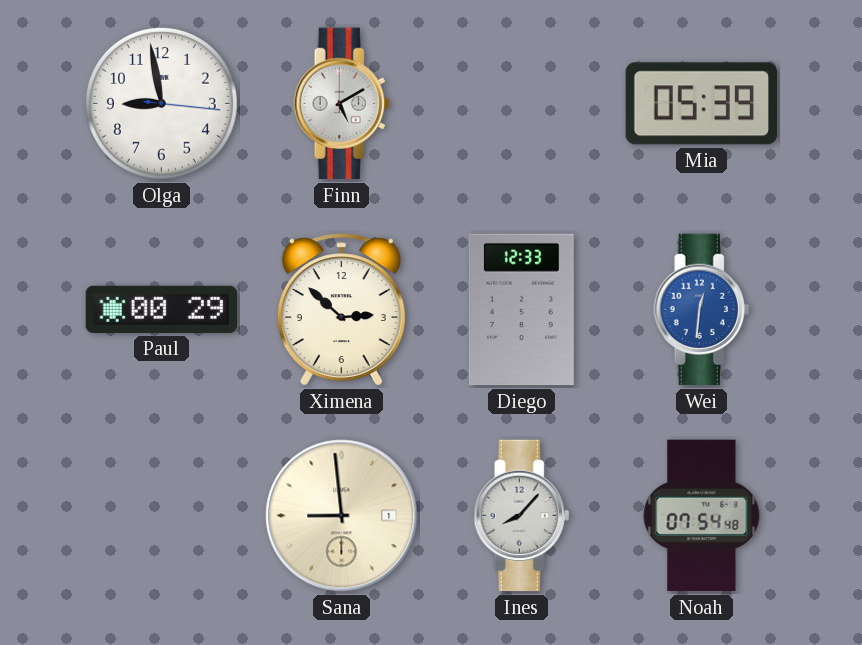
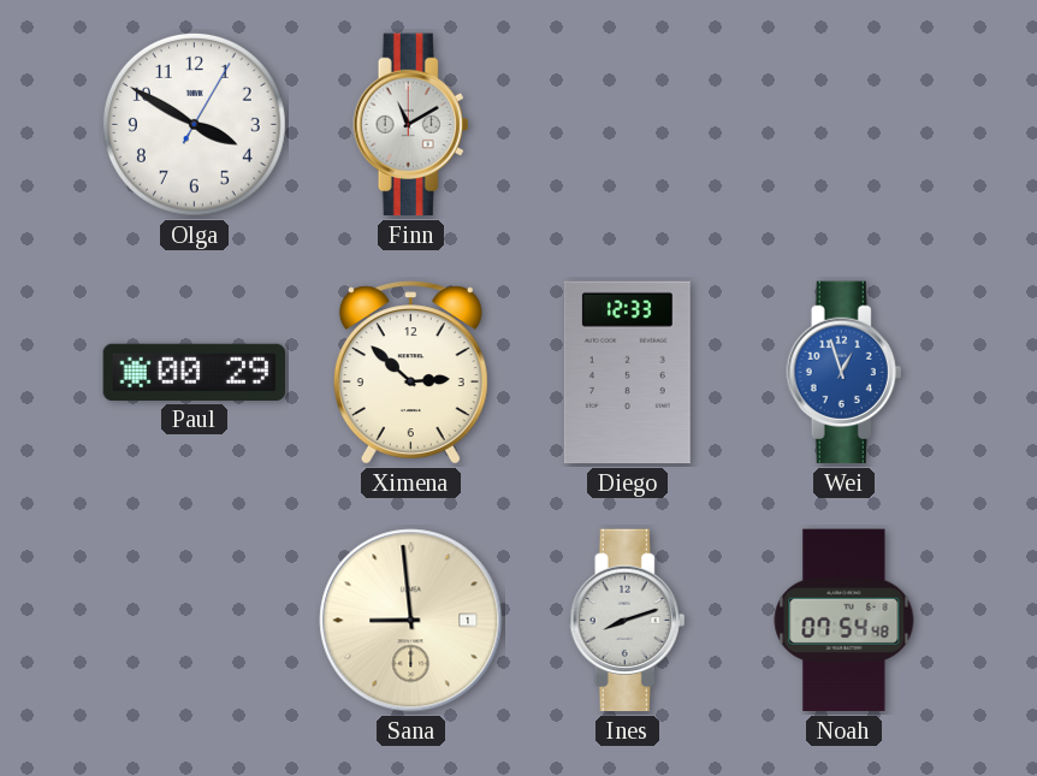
Olga: 8:58 -> 3:50 (194, 124)
Finn: 5:10 -> 11:10 (411, 125)
Mia: 05:39 -> none (702, 104)
Wei: 12:31 -> 12:57 (845, 373)
Ines: 8:07 -> 8:12 (628, 621)
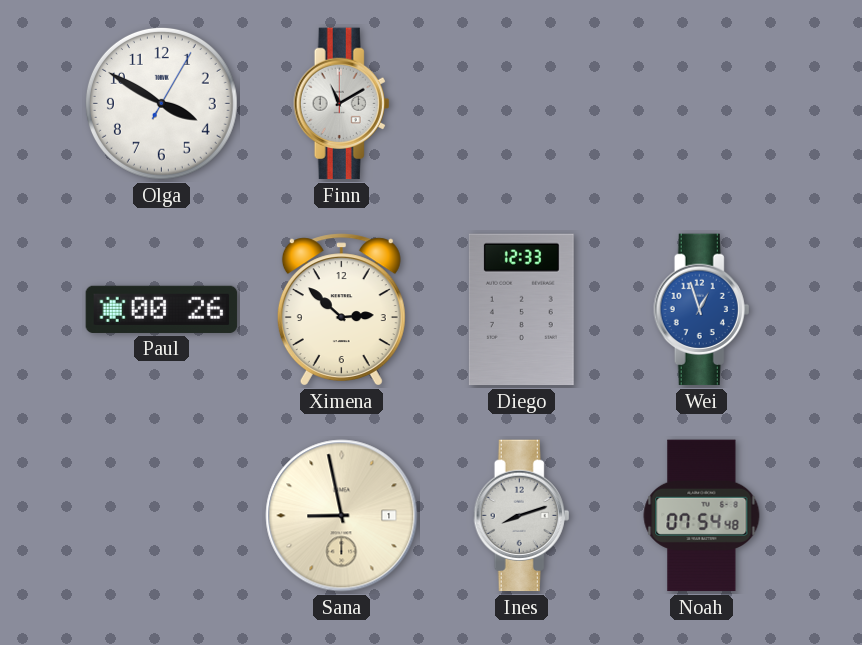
Paul: 00:29 -> 00:26 (162, 309)
Sana: 8:59 -> 8:58 (342, 516)
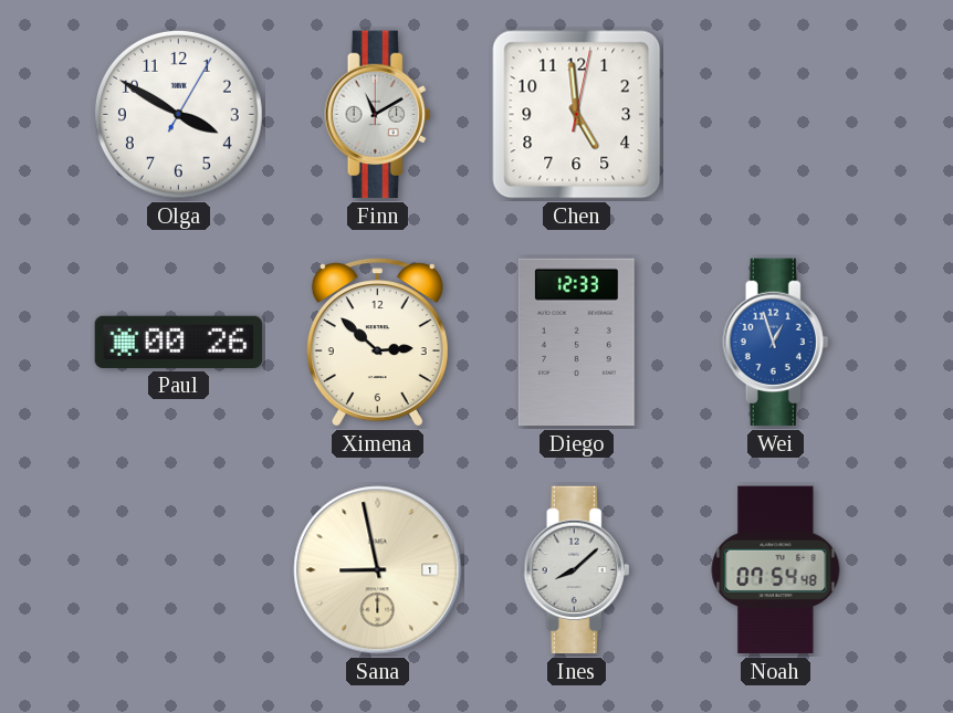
Chen: none -> 4:59 (577, 115)
Ines: 8:12 -> 8:08 (577, 570)
